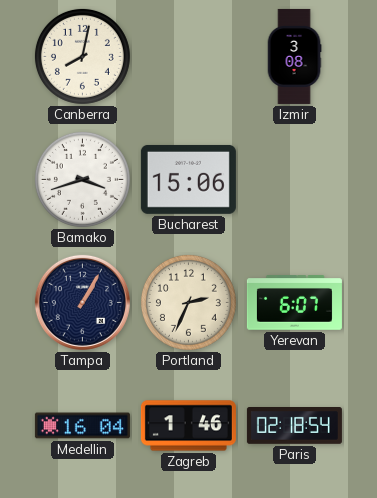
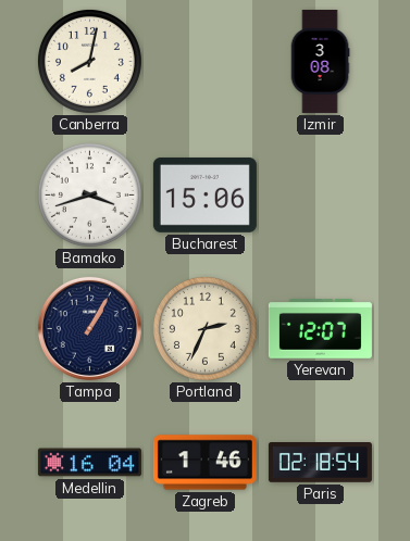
Yerevan: 6:07 -> 12:07 (320, 329)
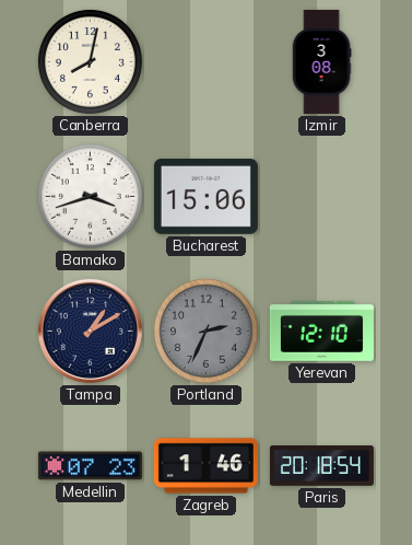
Tampa: 1:05 -> 1:10 (90, 331)
Portland dial: cream -> grey (205, 331)
Yerevan: 12:07 -> 12:10 (321, 332)
Medellin: 16:04 -> 07:23 (90, 466)
Paris: 02:18 -> 20:18 (321, 466)
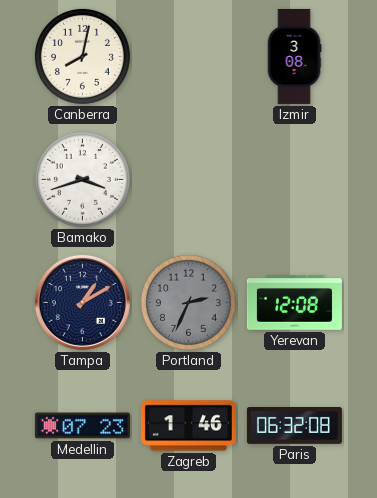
Bucharest: 15:06 -> none (205, 196)
Yerevan: 12:10 -> 12:08 (294, 303)
Paris: 20:18 -> 06:32 (294, 426)
